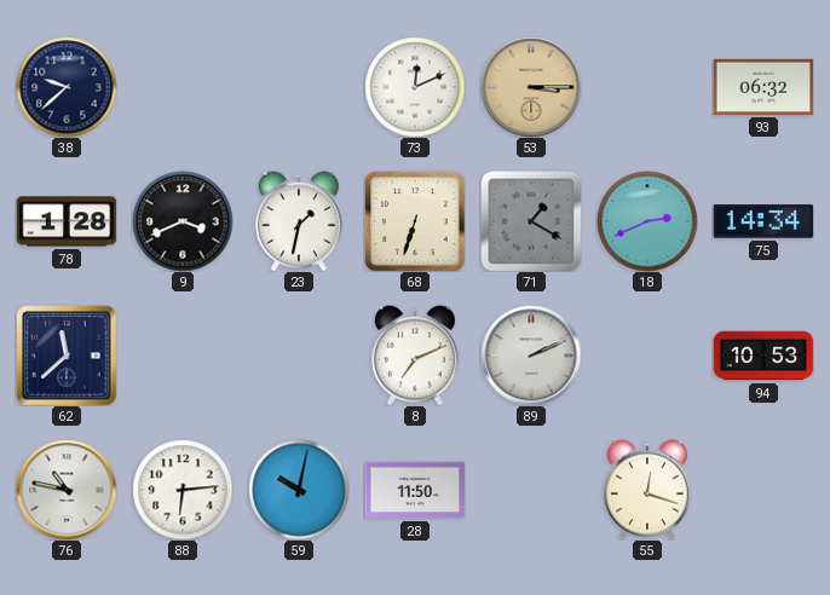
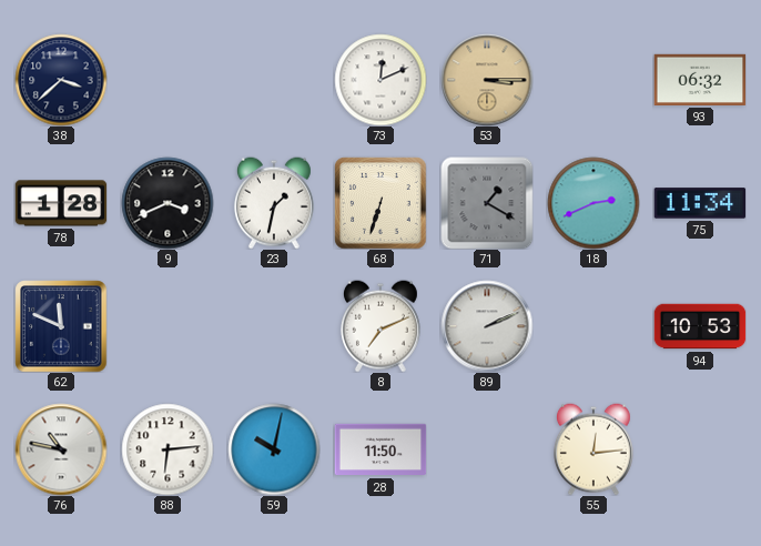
38: 9:38 -> 3:38 (61, 80)
75: 14:34 -> 11:34 (700, 203)
62: 11:38 -> 11:49 (61, 326)
55: 12:18 -> 12:14 (593, 449)
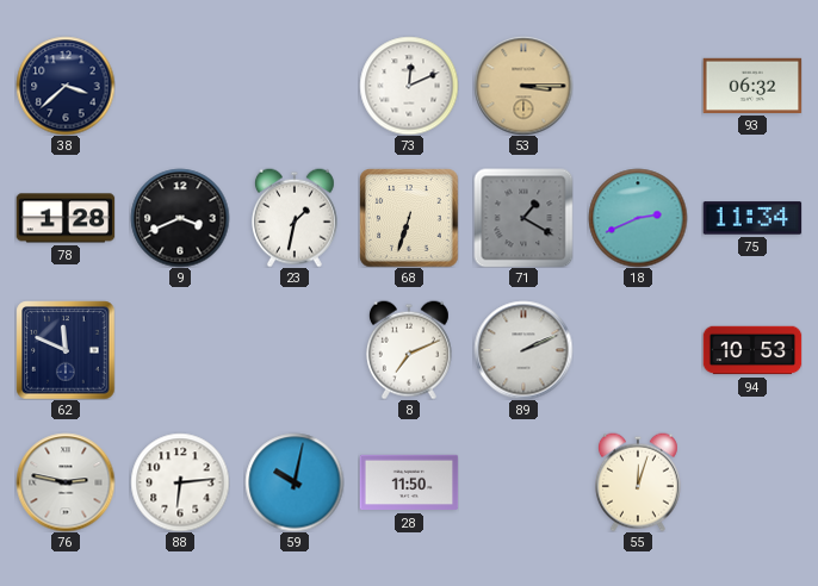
76: 10:47 -> 2:47 (66, 482)
55: 12:14 -> 12:03 (638, 482)
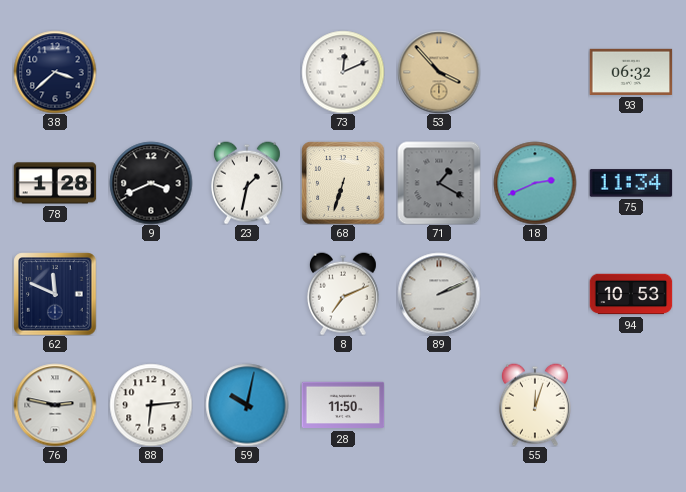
53: 3:15 -> 3:53 (439, 72)
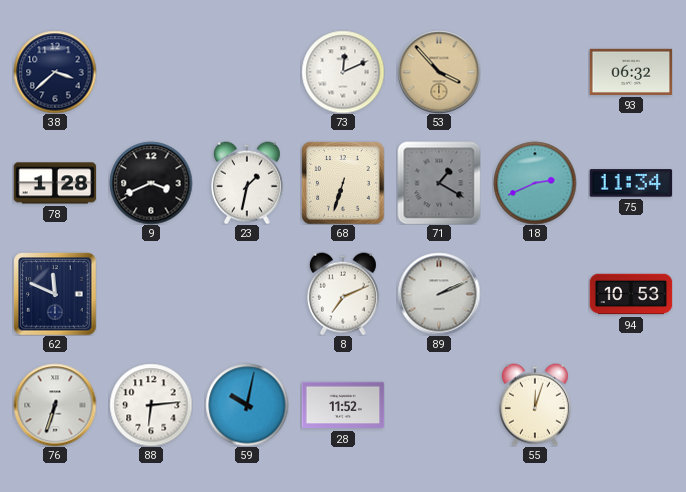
76: 2:47 -> 6:33 (55, 405)
28: 11:50 -> 11:52 (343, 405)
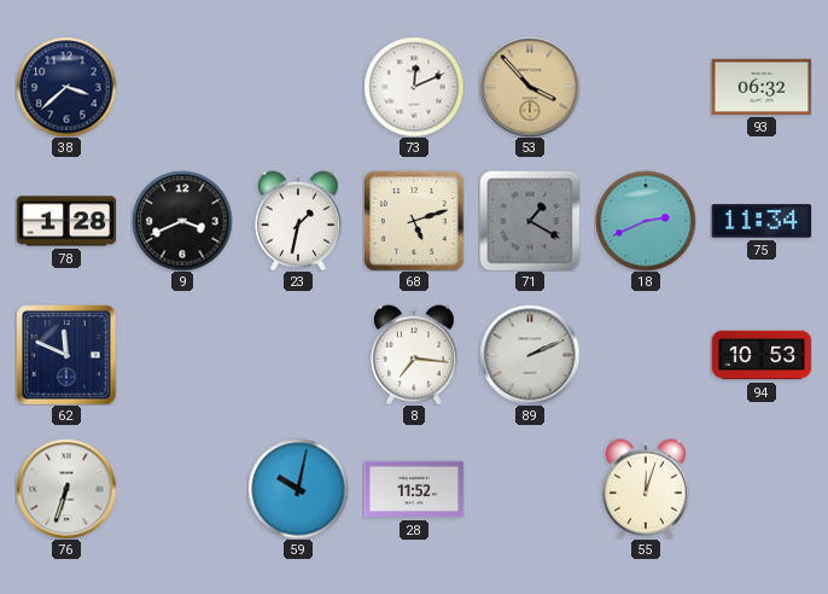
68: 6:33 -> 5:12 (414, 221)
8: 7:11 -> 7:16 (414, 355)
88: 6:14 -> none (151, 405)
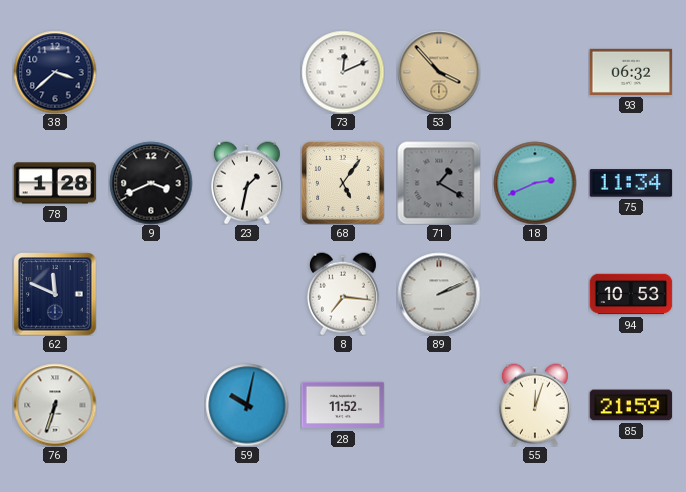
68: 5:12 -> 5:06 (343, 183)
85: none -> 21:59 (631, 405)
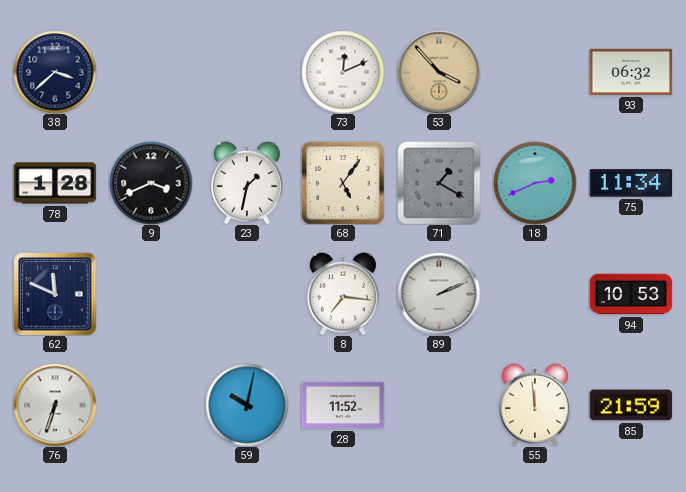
55: 12:03 -> 11:59 (535, 405)
